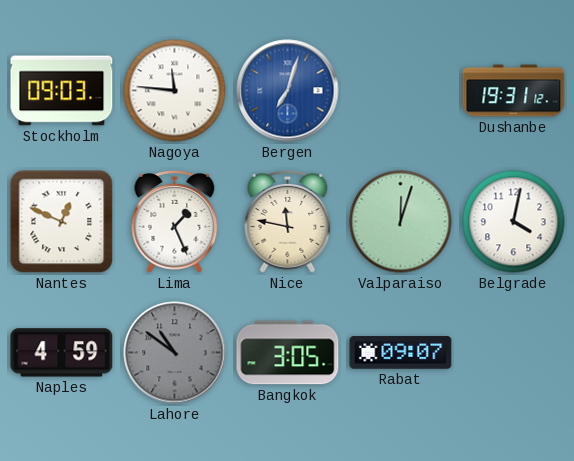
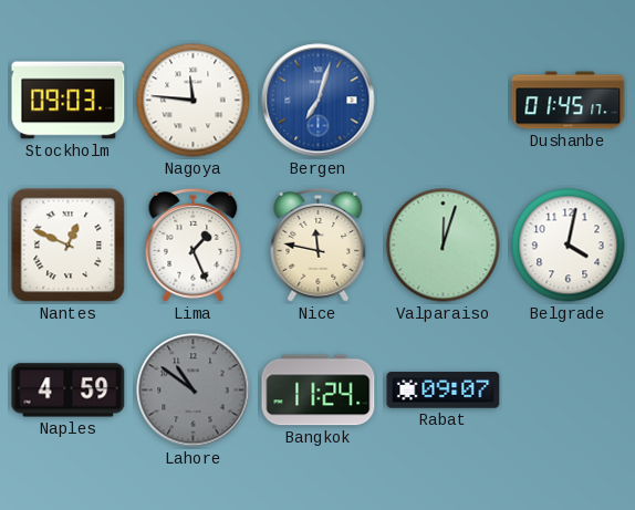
Dushanbe: 19:31 -> 01:45 (569, 101)
Bangkok: 3:05 -> 11:24 (319, 391)
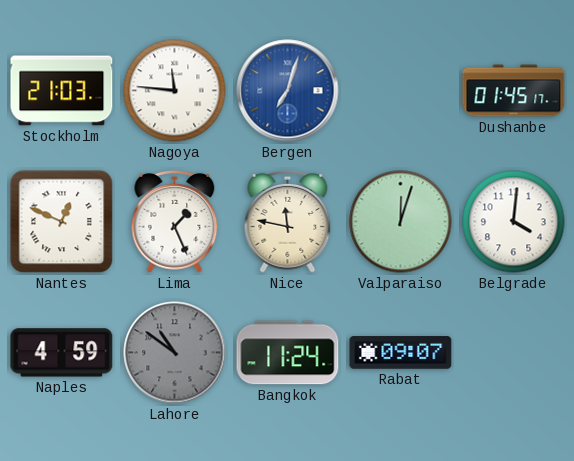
Stockholm: 09:03 -> 21:03 (62, 91)
Belgrade: 4:02 -> 4:01 (514, 222)
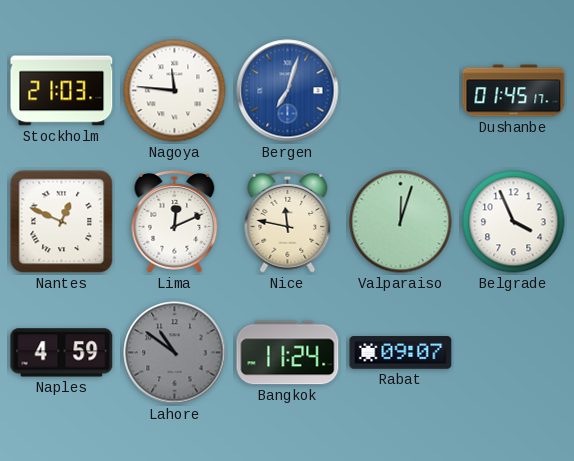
Lima: 1:26 -> 12:11 (175, 221)
Belgrade: 4:01 -> 3:56 (514, 222)
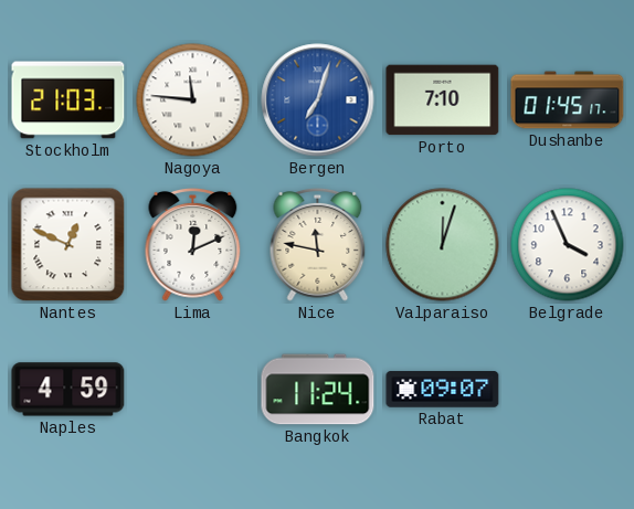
Porto: none -> 7:10 (443, 100)
Lahore: 10:51 -> none (175, 353)
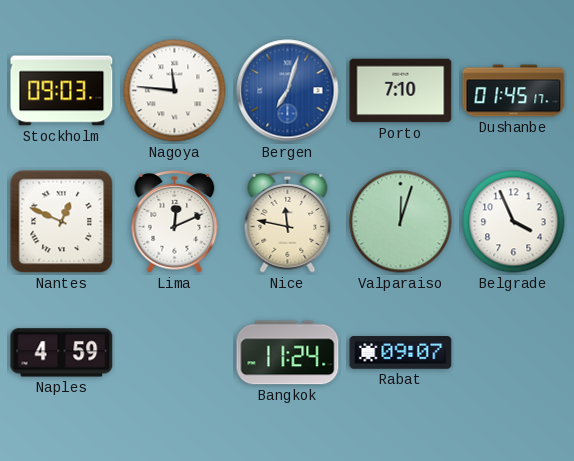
Stockholm: 21:03 -> 09:03 (62, 91)
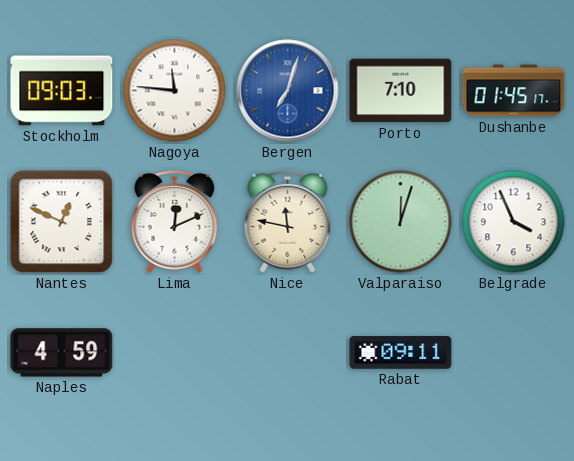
Bangkok: 11:24 -> none (288, 353)
Rabat: 09:07 -> 09:11 (401, 353)
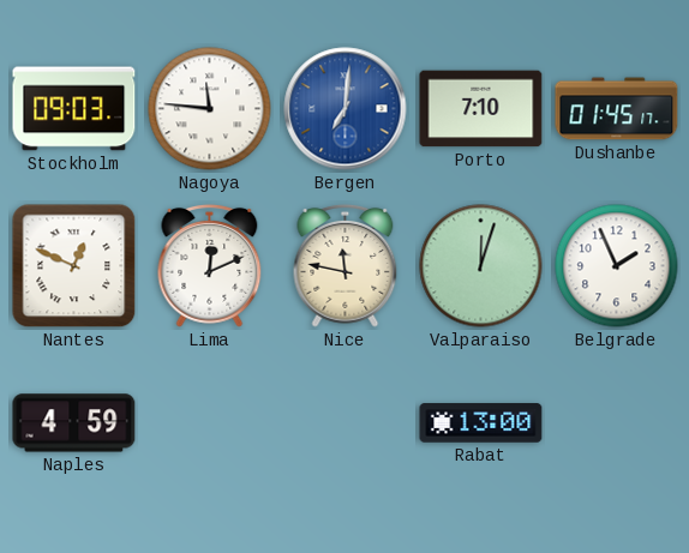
Bergen: 7:03 -> 7:01 (346, 109)
Belgrade: 3:56 -> 1:56 (617, 266)
Rabat: 09:11 -> 13:00 (481, 423)
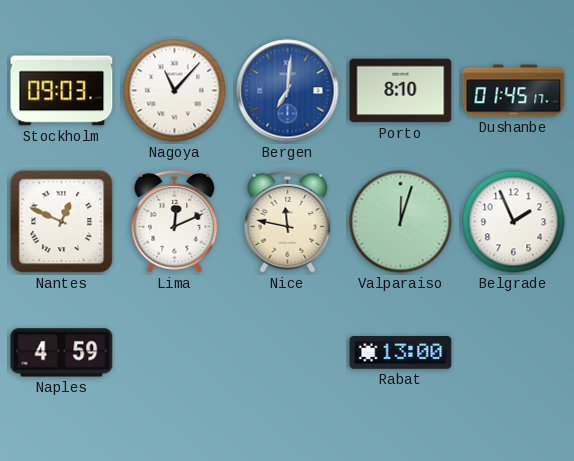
Nagoya: 11:46 -> 11:07 (175, 91)
Porto: 7:10 -> 8:10 (401, 91)
